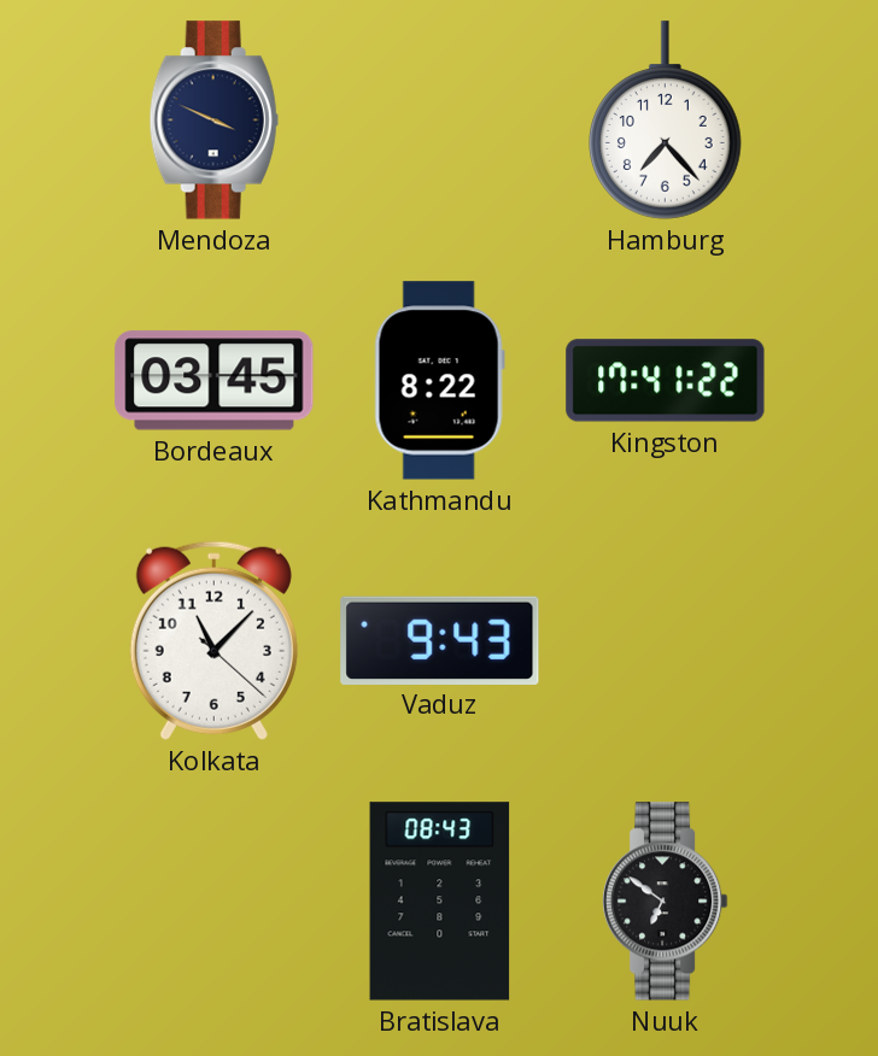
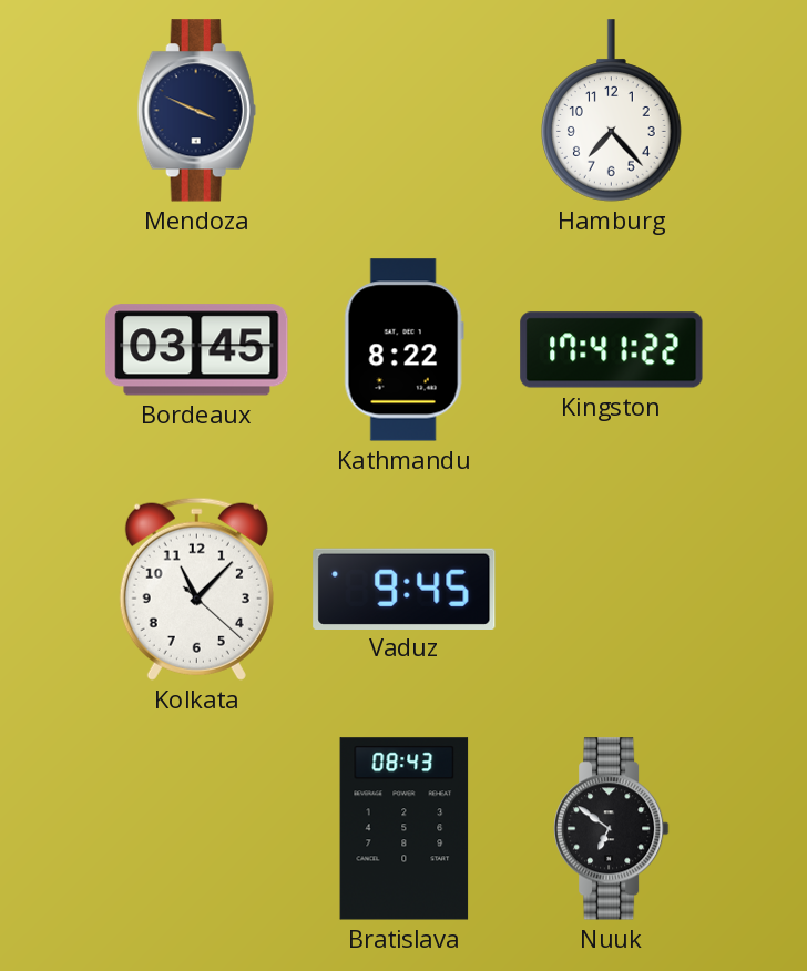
Vaduz: 9:43 -> 9:45 (405, 589)
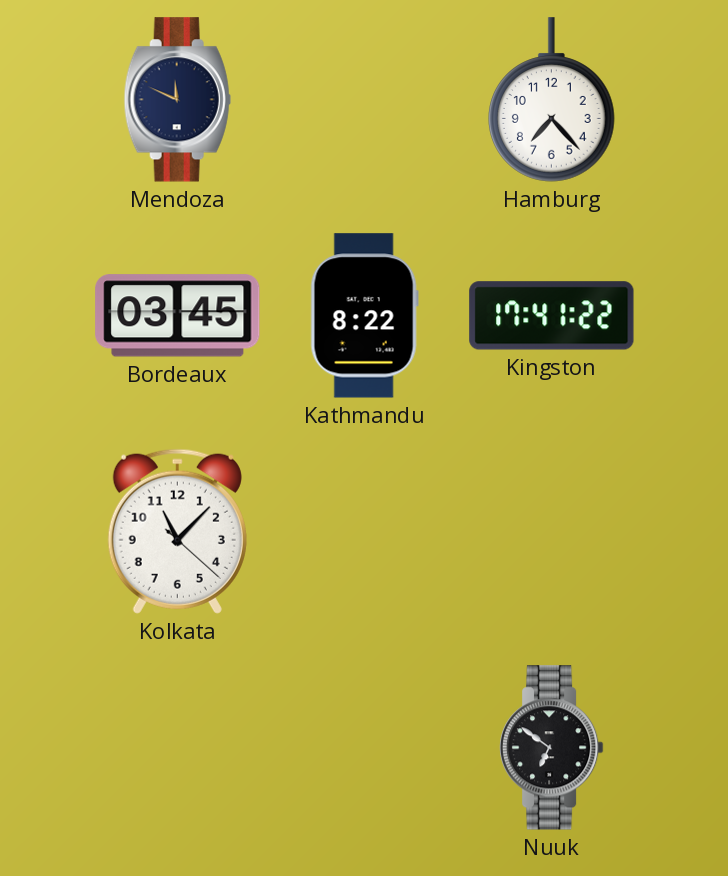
Mendoza: 3:49 -> 11:49 (177, 100)
Vaduz: 9:45 -> none (405, 589)
Bratislava: 08:43 -> none (405, 829)
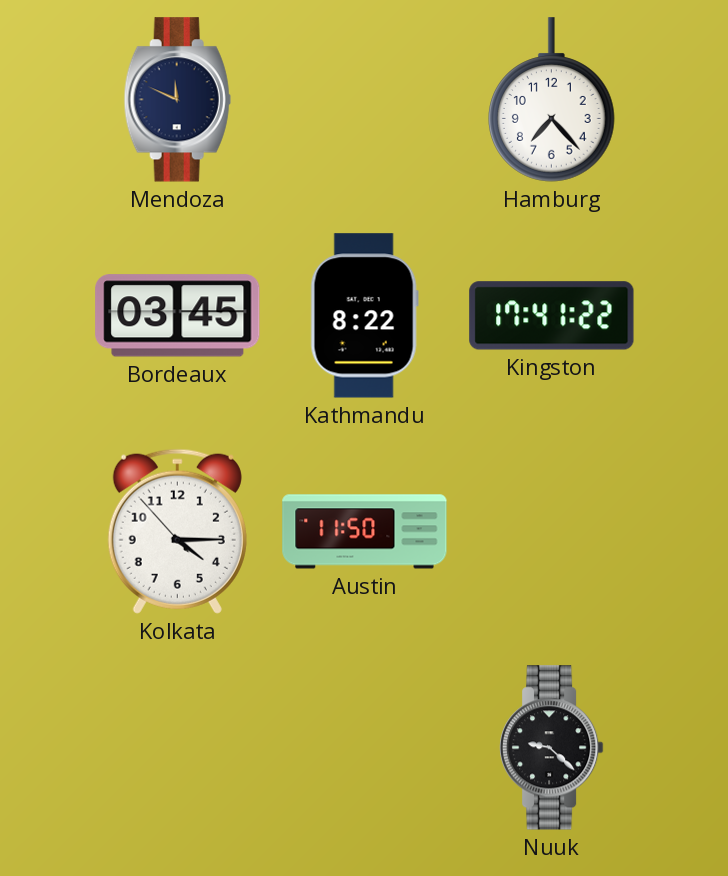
Kolkata: 11:07 -> 4:14 (177, 531)
Austin: none -> 11:50 (365, 532)
Nuuk: 6:51 -> 9:22 (552, 748)
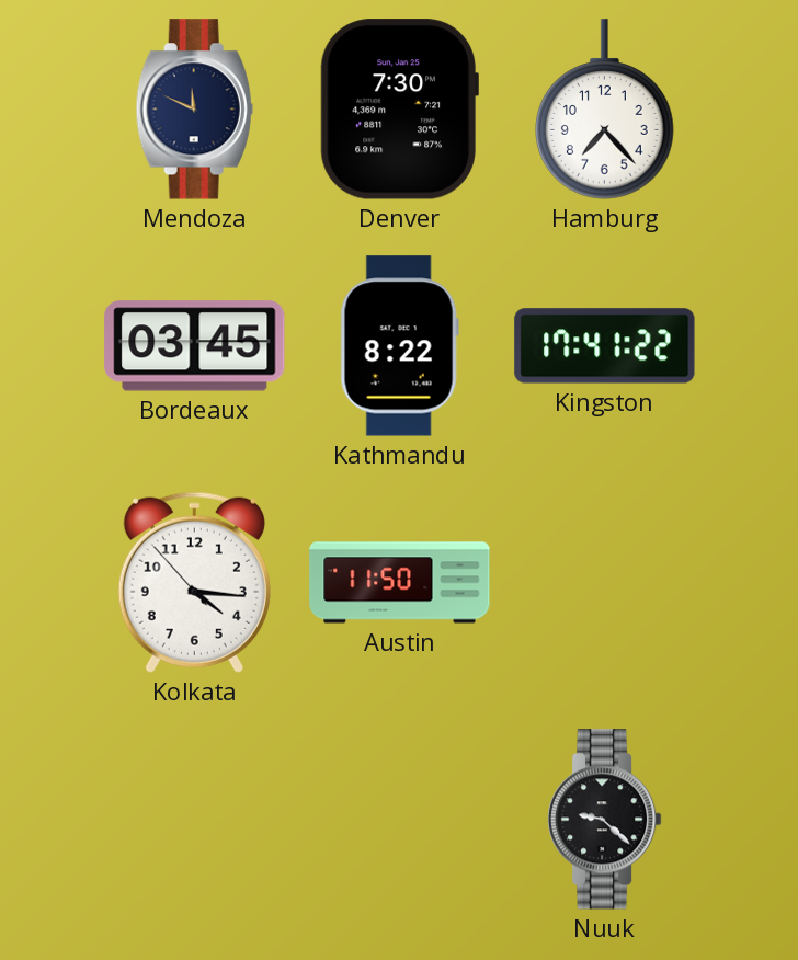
Denver: none -> 7:30 (399, 110)
Kolkata: 4:14 -> 4:15 (194, 582)
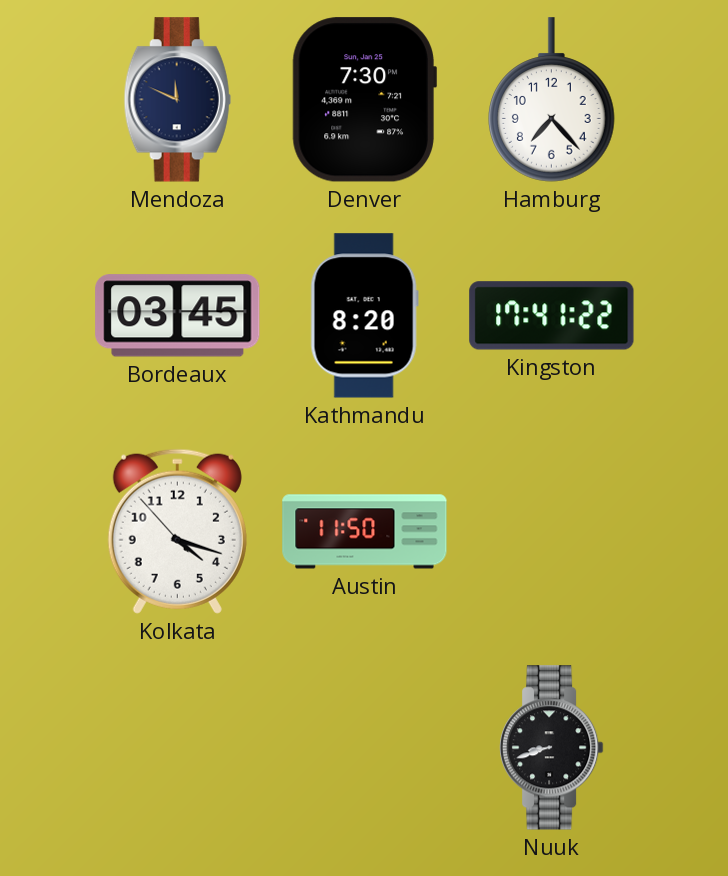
Kathmandu: 8:22 -> 8:20 (364, 316)
Kolkata: 4:15 -> 4:17 (177, 531)
Nuuk: 9:22 -> 8:42 (552, 748)
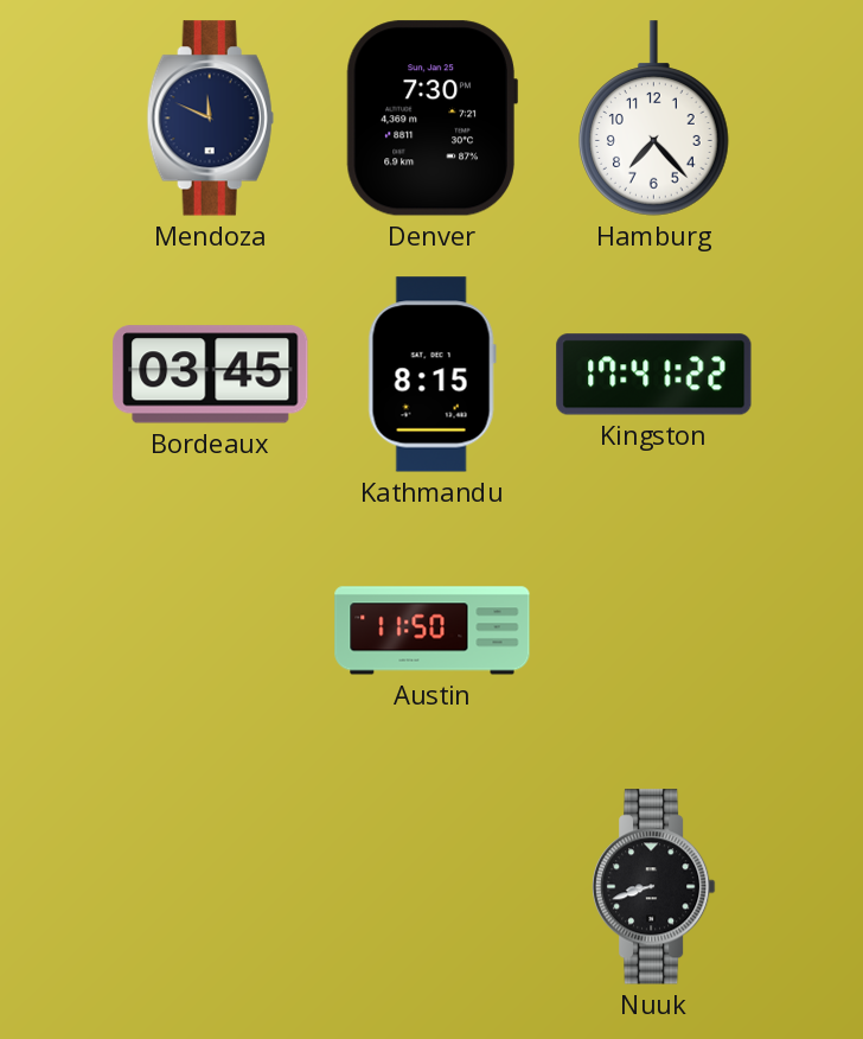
Kathmandu: 8:20 -> 8:15 (431, 375)
Kolkata: 4:17 -> none (177, 531)
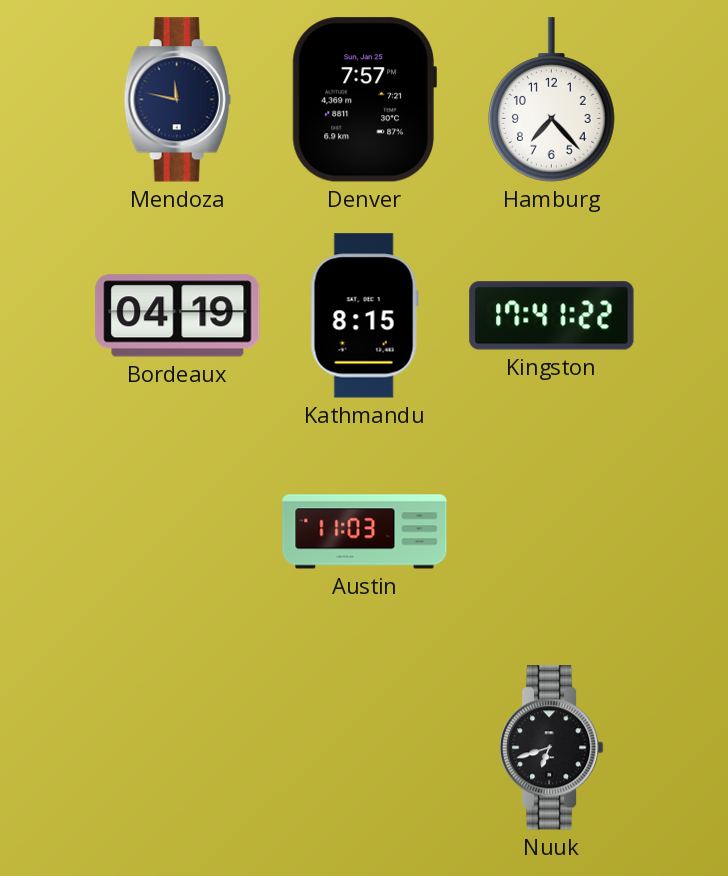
Mendoza: 11:49 -> 11:47 (177, 100)
Denver: 7:30 -> 7:57 (364, 100)
Bordeaux: 03:45 -> 04:19 (178, 316)
Austin: 11:50 -> 11:03 (365, 532)
Nuuk: 8:42 -> 6:42 (552, 748)
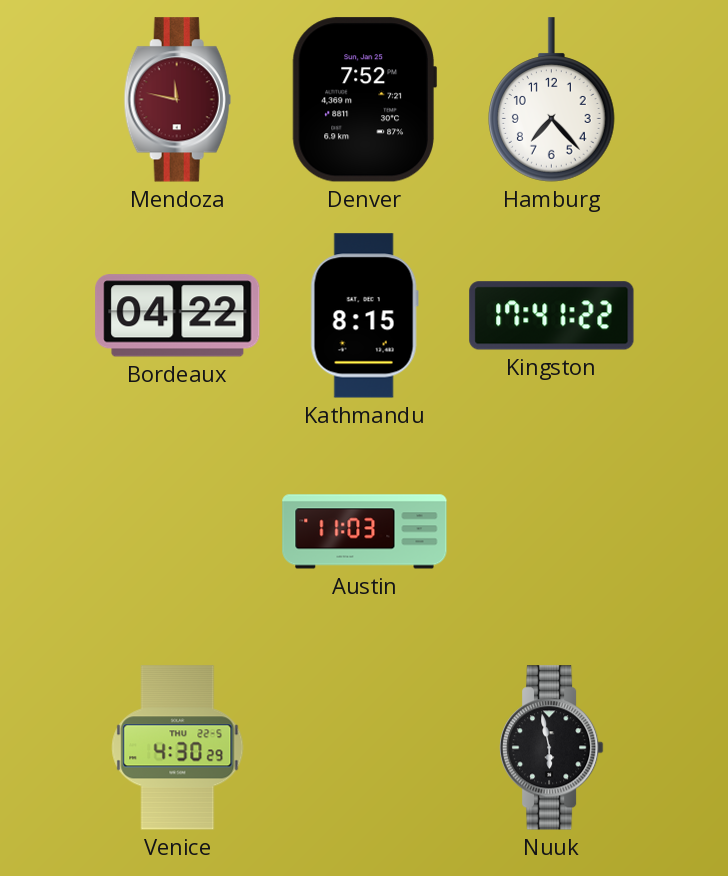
Mendoza dial: navy -> burgundy (177, 100)
Denver: 7:57 -> 7:52 (364, 100)
Bordeaux: 04:19 -> 04:22 (178, 316)
Venice: none -> 4:30 (178, 748)
Nuuk: 6:42 -> 5:58 (552, 748)
